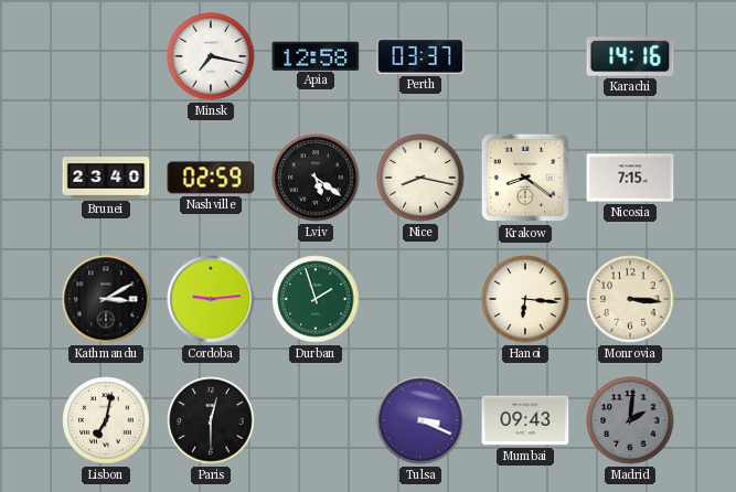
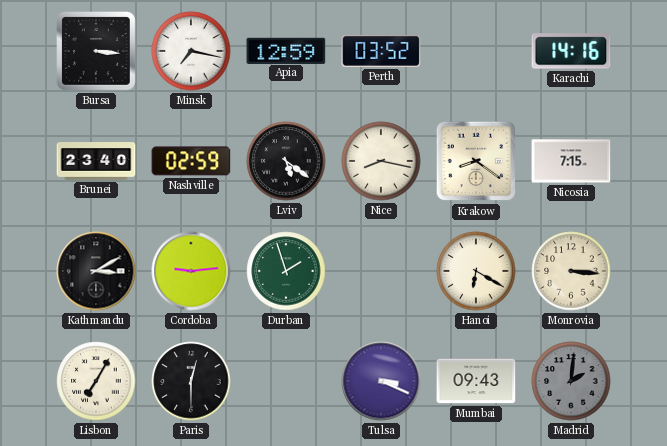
Bursa: none -> 3:16 (97, 52)
Apia: 12:58 -> 12:59 (286, 50)
Perth: 03:37 -> 03:52 (381, 52)
Hanoi: 6:16 -> 6:20 (476, 271)
Lisbon: 7:02 -> 7:05 (96, 381)
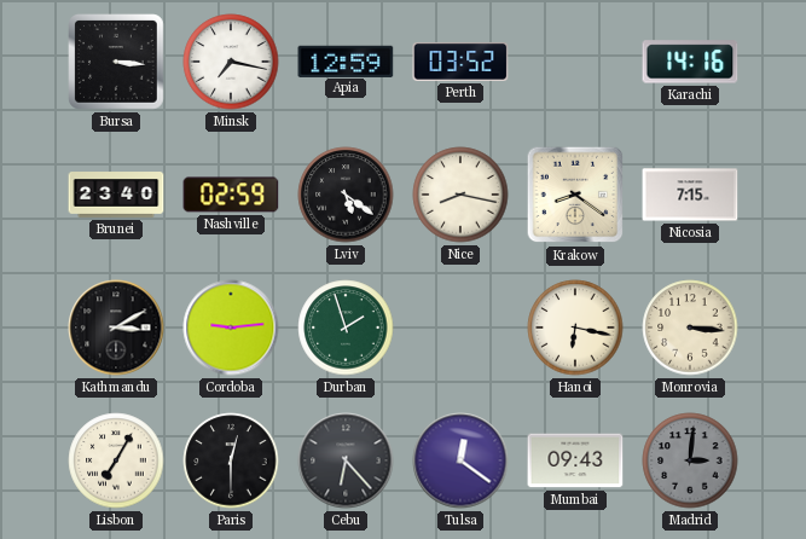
Hanoi: 6:20 -> 6:17 (575, 328)
Cebu: none -> 6:23 (346, 460)
Tulsa: 3:19 -> 12:21 (460, 460)
Madrid: 2:01 -> 3:01 (690, 460)
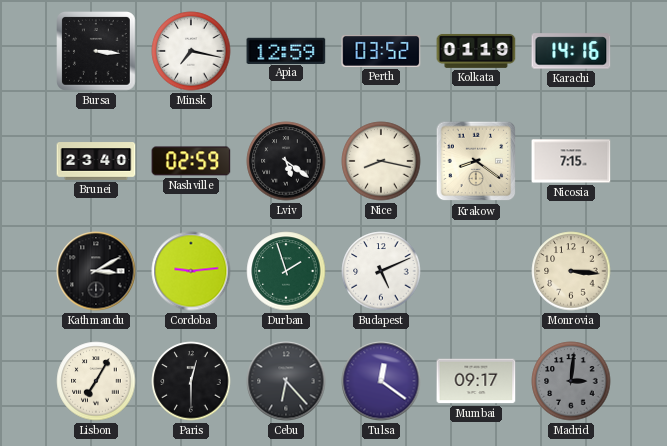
Kolkata: none -> 01:19 (476, 51)
Budapest: none -> 5:11 (381, 271)
Hanoi: 6:17 -> none (575, 328)
Mumbai: 09:43 -> 09:17 (476, 381)
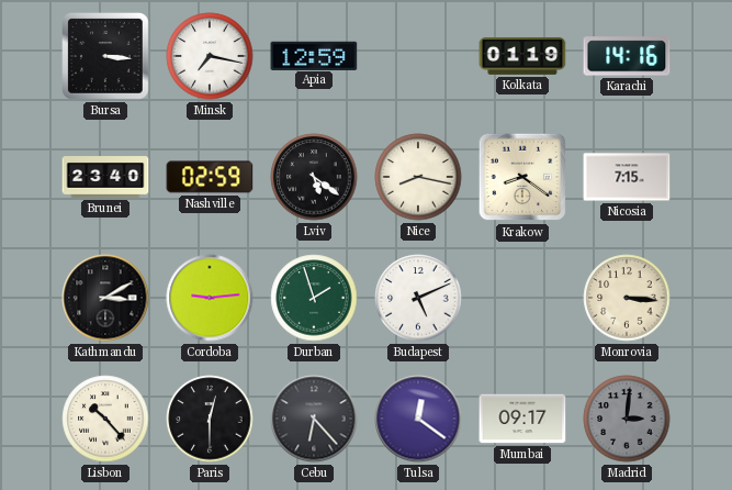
Perth: 03:52 -> none (381, 52)
Lisbon: 7:05 -> 10:23 (105, 419)
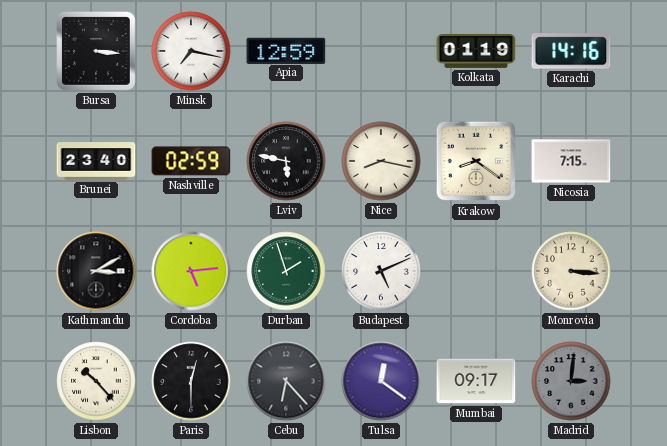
Lviv: 5:21 -> 5:47 (286, 161)
Cordoba: 9:14 -> 5:14 (191, 271)
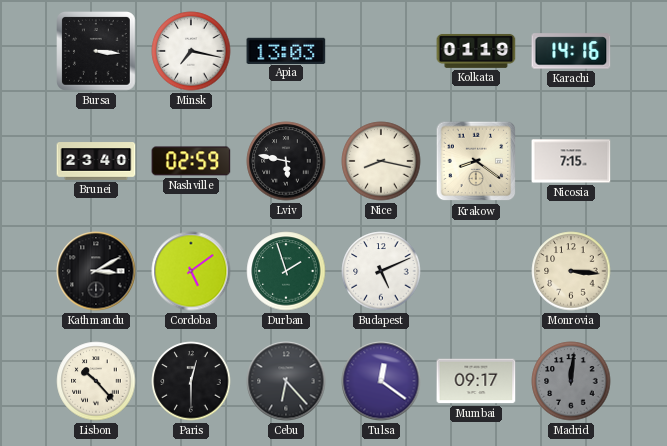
Apia: 12:59 -> 13:03 (286, 50)
Cordoba: 5:14 -> 5:09 (191, 271)
Madrid: 3:01 -> 12:01 (571, 381)
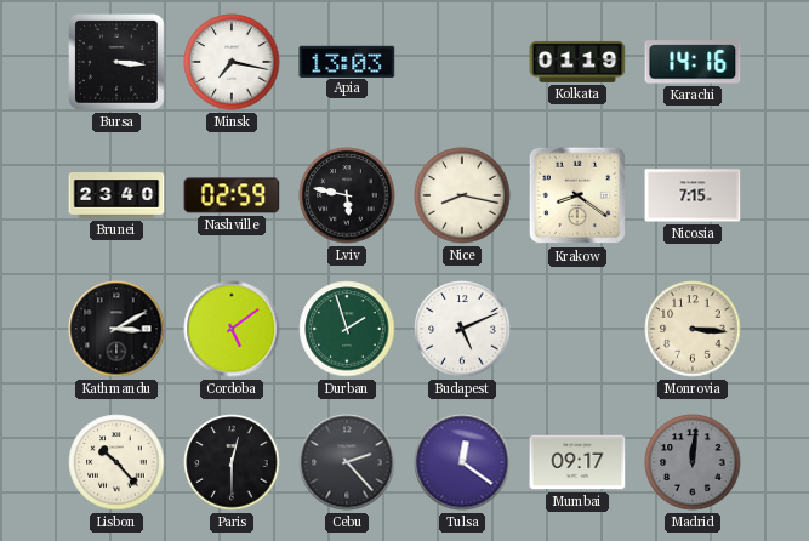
Cebu: 6:23 -> 2:23 (347, 462)
